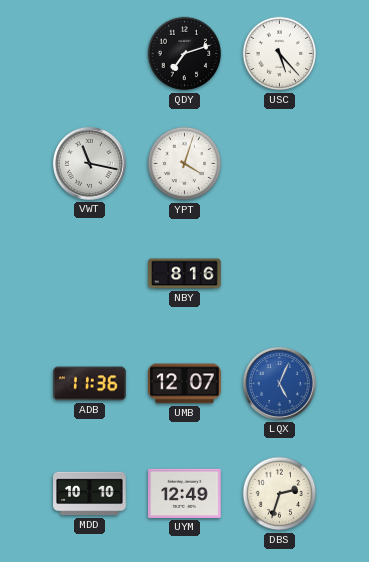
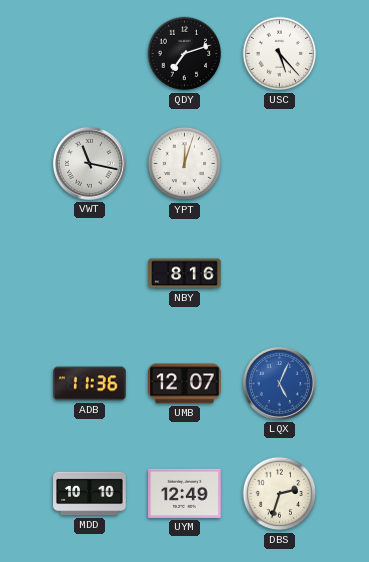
YPT: 4:03 -> 12:03 (185, 164)
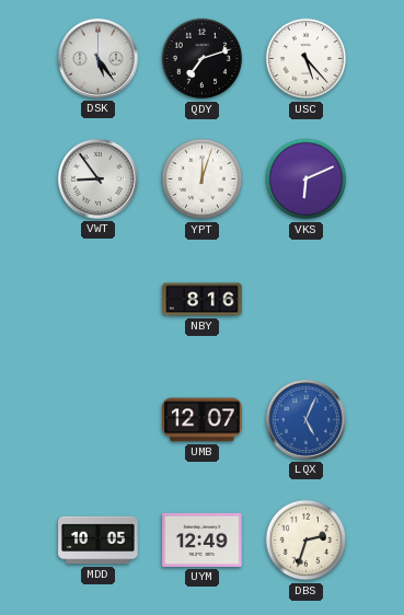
DSK: none -> 5:24 (97, 58)
VWT: 11:17 -> 8:54 (97, 178)
VKS: none -> 6:11 (307, 179)
ADB: 11:36 -> none (90, 384)
MDD: 10:10 -> 10:05 (99, 541)
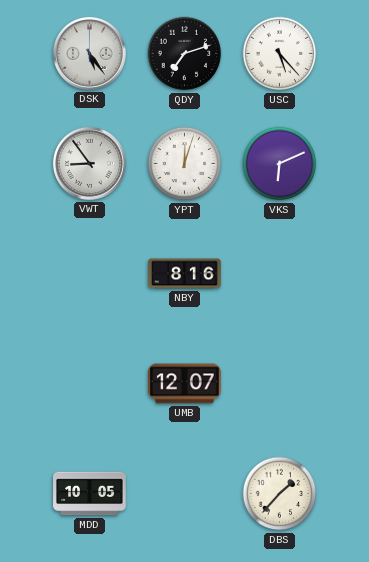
LQX: 5:04 -> none (305, 419)
UYM: 12:49 -> none (203, 539)
DBS: 2:33 -> 1:37 (280, 494)
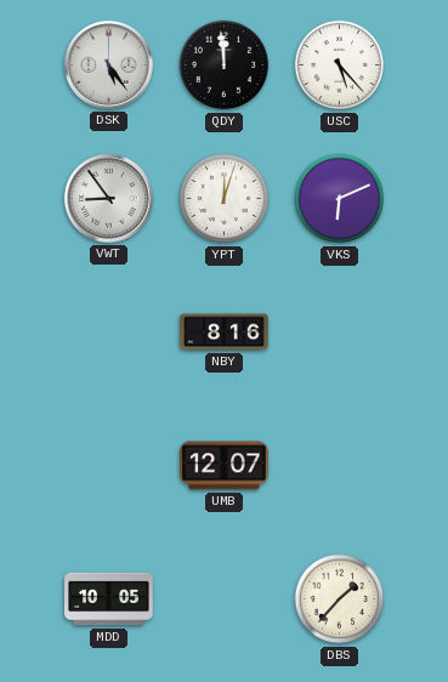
QDY: 7:12 -> 11:59 (225, 66)
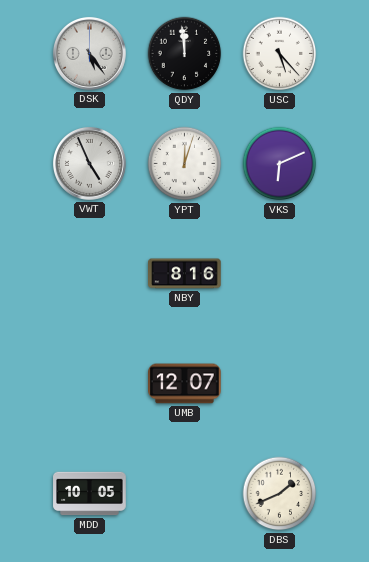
VWT: 8:54 -> 4:56 (89, 163)
DBS: 1:37 -> 1:41 (280, 494)
